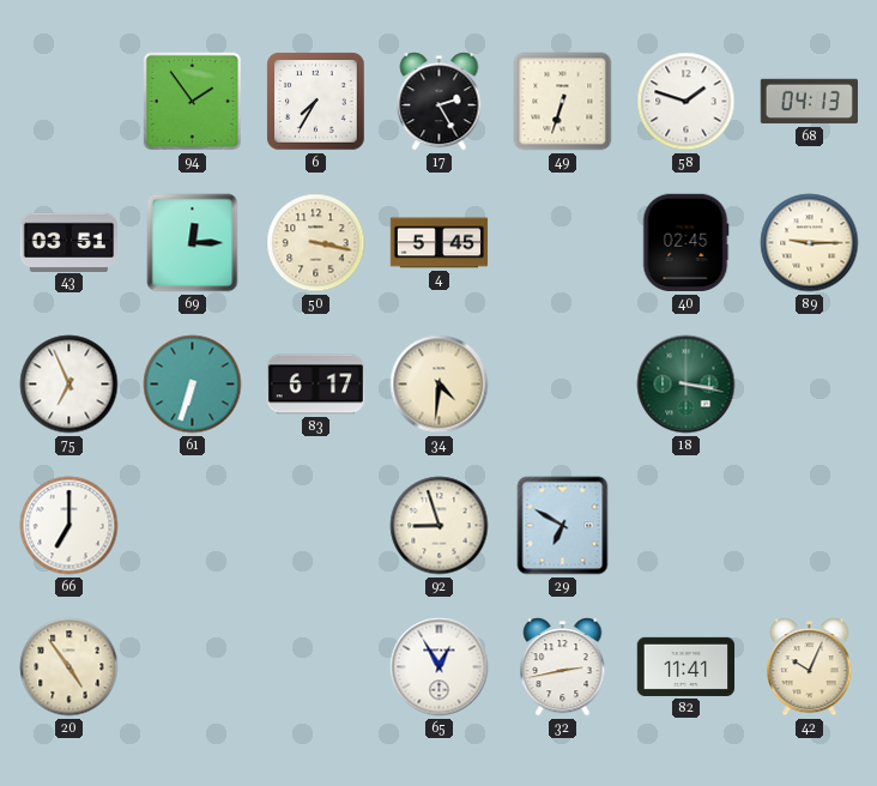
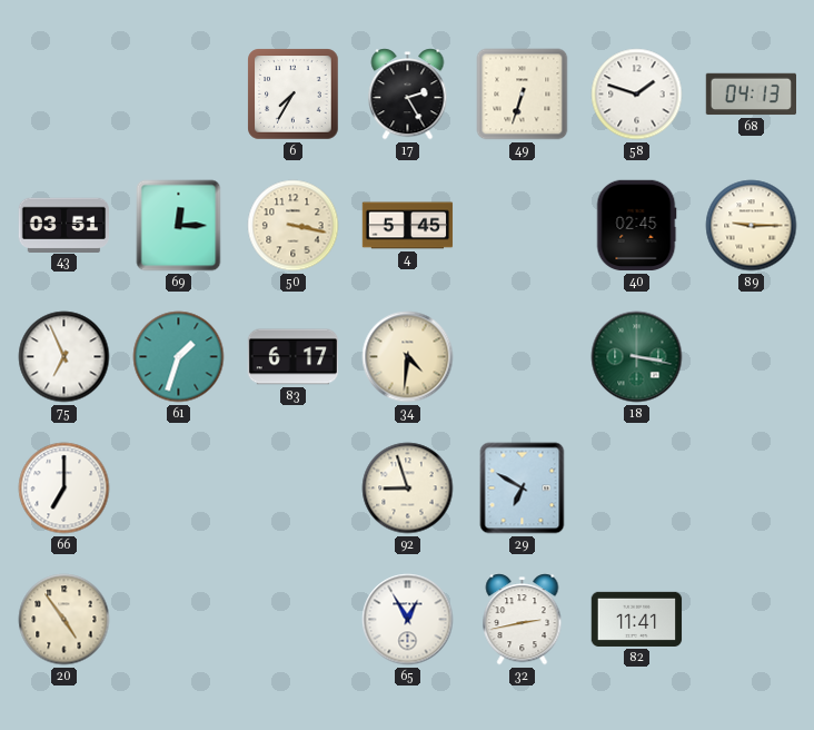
94: 1:54 -> none (192, 101)
61: 6:33 -> 1:33 (179, 357)
42: 10:04 -> none (810, 667)
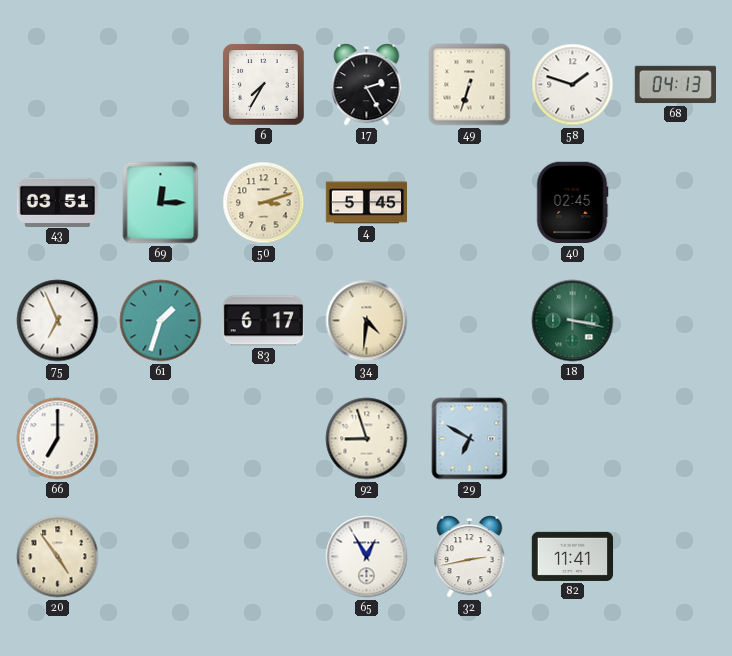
50: 3:17 -> 3:12 (264, 203)
89: 9:15 -> none (752, 226)
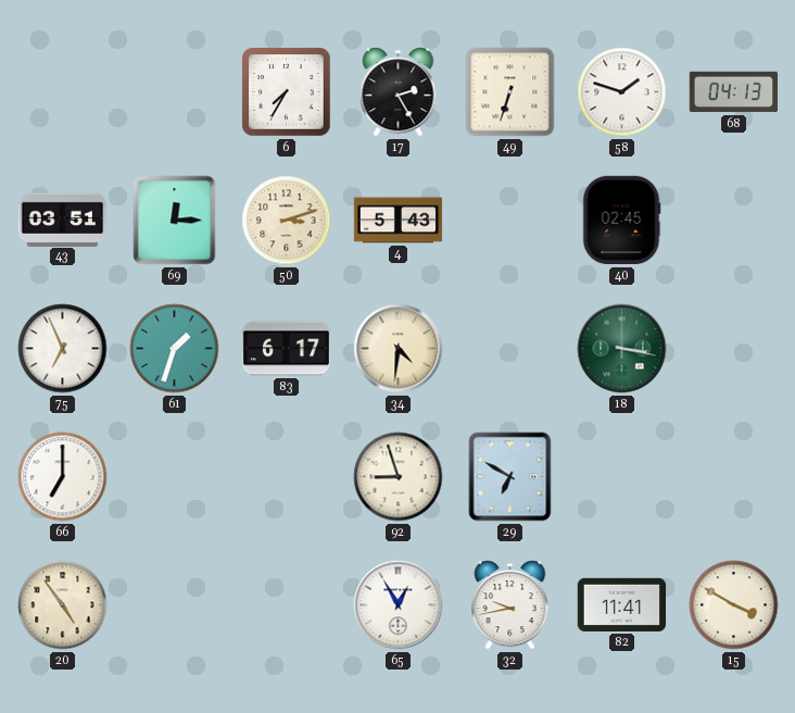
4: 5:45 -> 5:43 (399, 221)
32: 2:43 -> 9:43 (510, 605)
15: none -> 3:50 (734, 605)
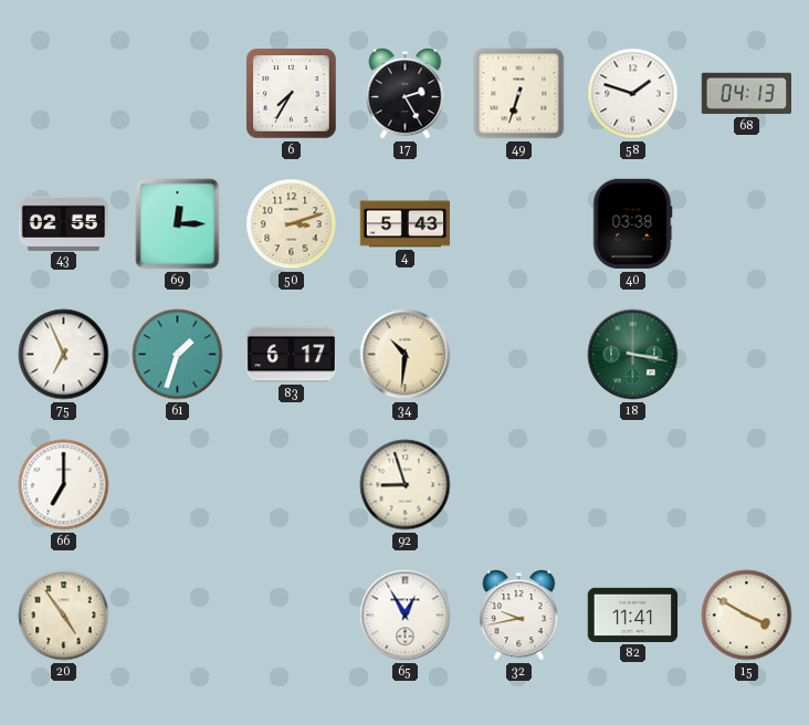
43: 03:51 -> 02:55 (63, 223)
40: 02:45 -> 03:38 (632, 224)
34: 4:31 -> 10:31 (406, 355)
29: 6:50 -> none (510, 477)
